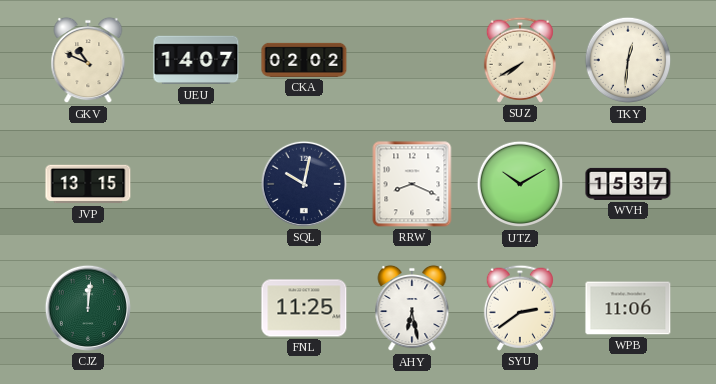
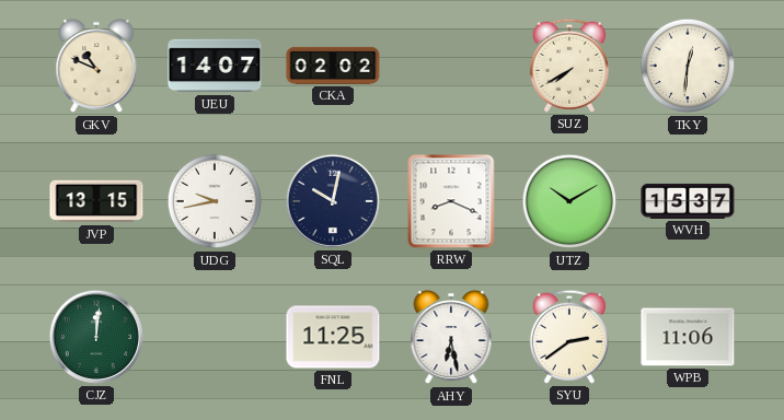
UDG: none -> 9:43 (215, 201)
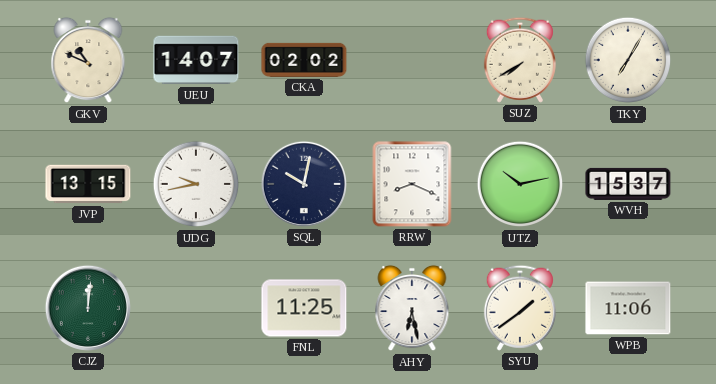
TKY: 12:31 -> 7:05 (628, 60)
UTZ: 10:10 -> 10:13 (520, 184)
SYU: 2:39 -> 1:39 (520, 308)
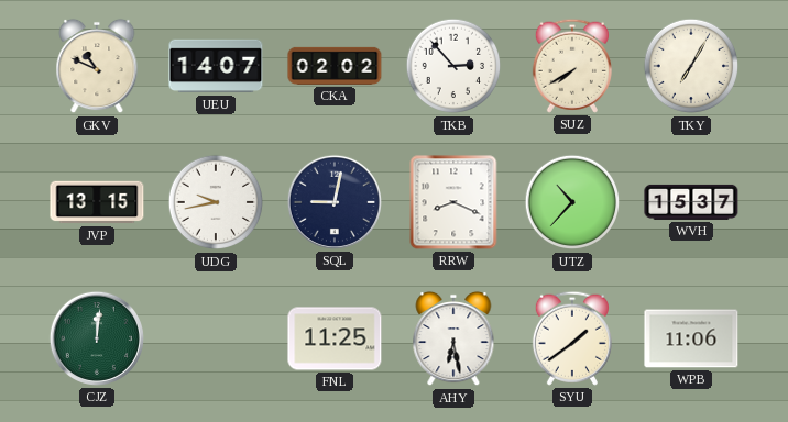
TKB: none -> 2:53 (453, 66)
SQL: 10:02 -> 9:02 (335, 202)
UTZ: 10:13 -> 10:37 (572, 202)
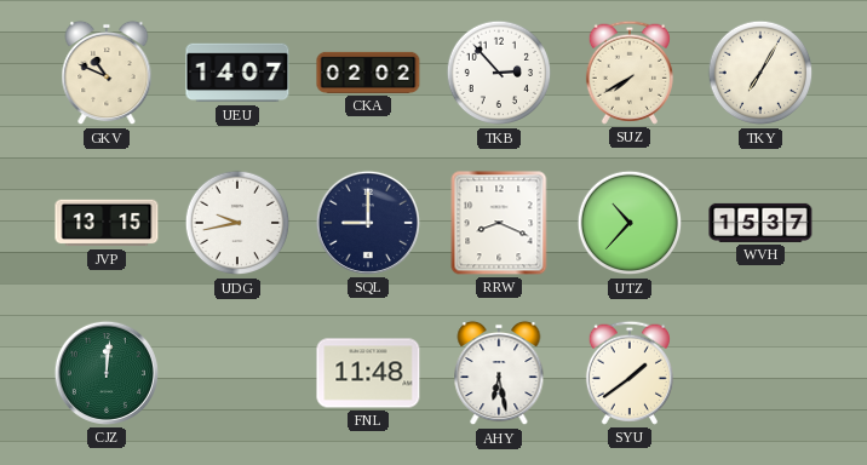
SQL: 9:02 -> 9:00 (368, 223)
FNL: 11:25 -> 11:48 (368, 373)
WPB: 11:06 -> none (691, 338)
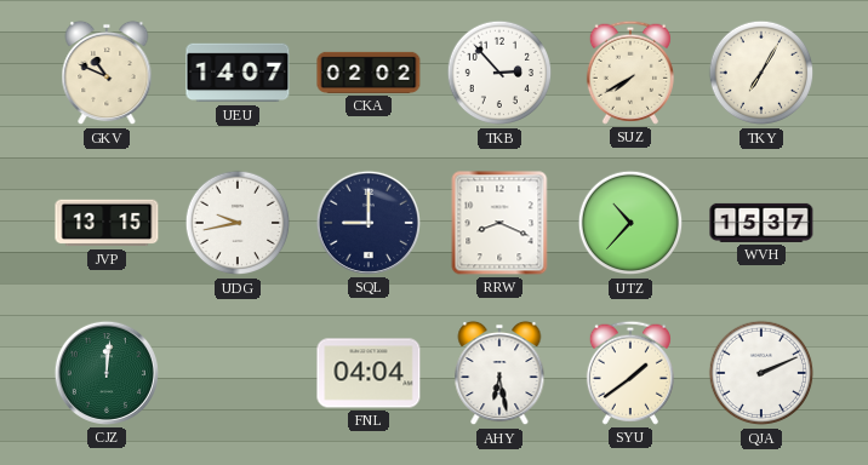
FNL: 11:48 -> 04:04 (369, 373)
QJA: none -> 2:11 (761, 373)
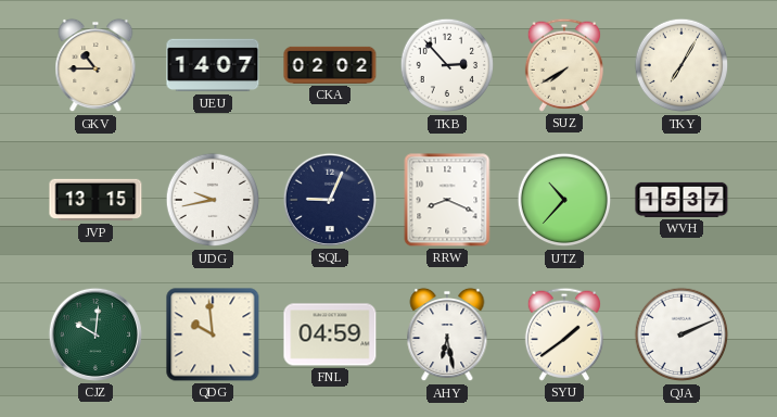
GKV: 10:49 -> 10:45 (95, 65)
SQL: 9:00 -> 9:04 (330, 200)
CJZ: 12:01 -> 10:01 (95, 334)
QDG: none -> 9:59 (213, 334)
FNL: 04:04 -> 04:59 (330, 334)
